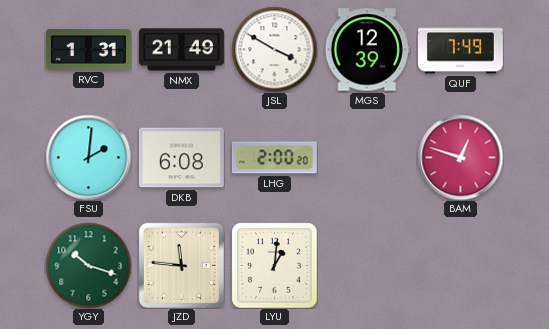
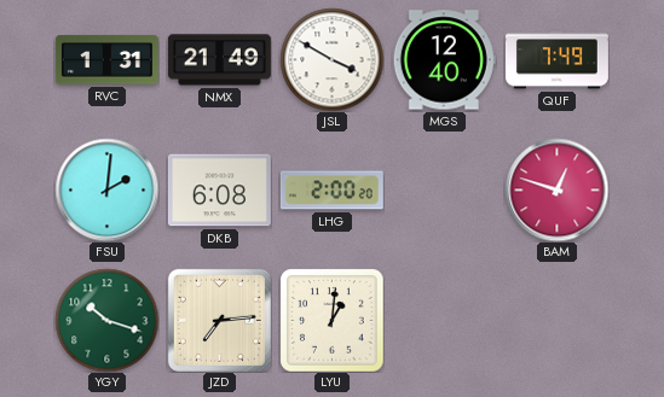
MGS: 12:39 -> 12:40 (444, 60)
JZD: 11:46 -> 7:14 (219, 320)
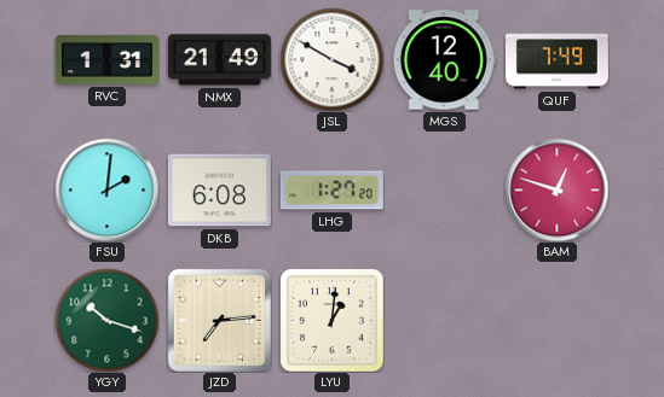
LHG: 2:00 -> 1:27 (331, 191)
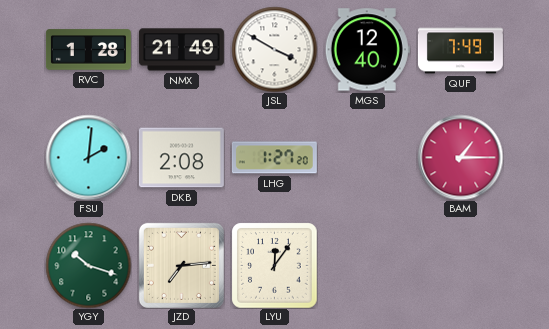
RVC: 1:31 -> 1:28 (88, 50)
DKB: 6:08 -> 2:08 (181, 158)
BAM: 12:48 -> 1:15 (460, 157)
LYU: 1:01 -> 12:06 (274, 265)
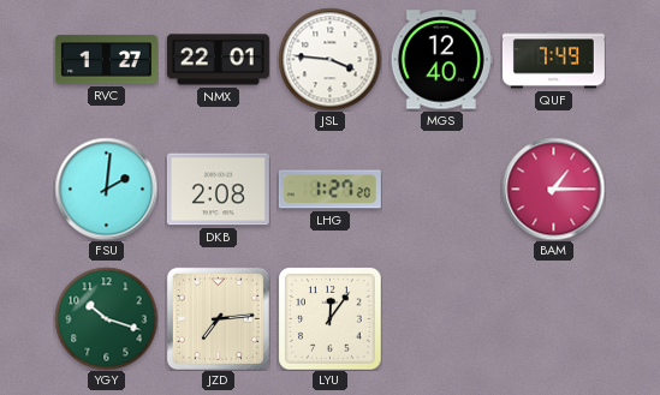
RVC: 1:28 -> 1:27 (106, 60)
NMX: 21:49 -> 22:01 (218, 60)
JSL: 3:50 -> 3:46 (329, 59)
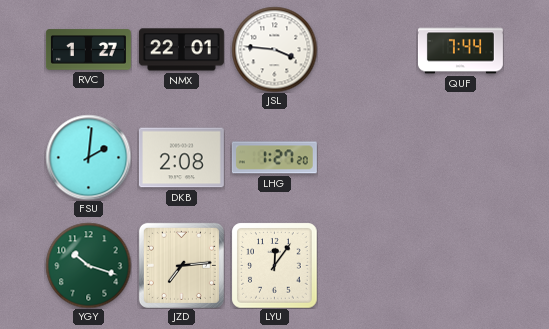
MGS: 12:40 -> none (441, 60)
QUF: 7:49 -> 7:44 (460, 50)
BAM: 1:15 -> none (553, 188)
